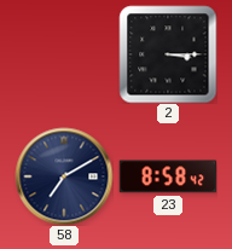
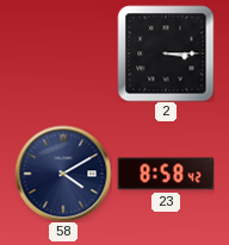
58: 7:10 -> 4:10 (63, 174)
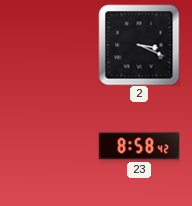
2: 3:15 -> 3:19 (139, 45)
58: 4:10 -> none (63, 174)
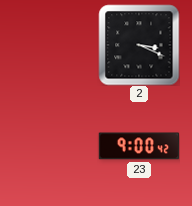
23: 8:58 -> 9:00 (139, 146)
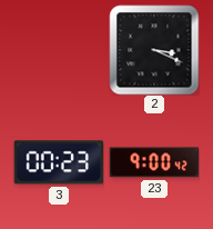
3: none -> 00:23 (58, 162)
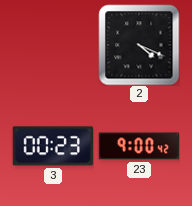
2: 3:19 -> 4:19 (139, 45)
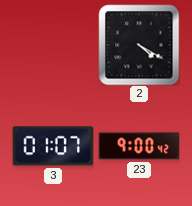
2: 4:19 -> 4:20 (139, 45)
3: 00:23 -> 01:07 (52, 146)
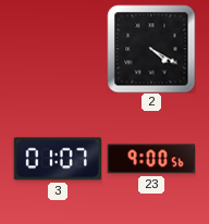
23: 9:00:42 -> 9:00:56 (151, 159)
